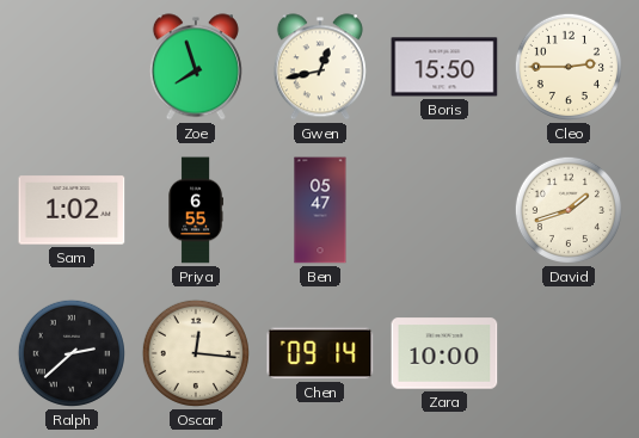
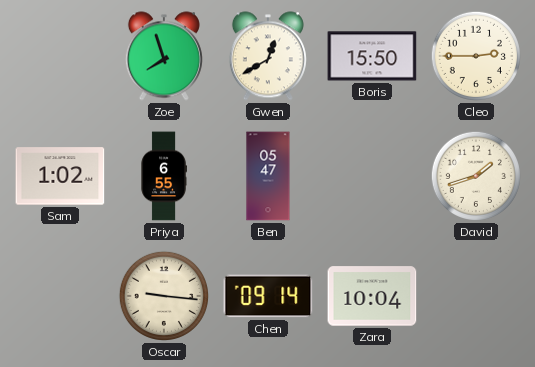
Gwen: 12:43 -> 12:40 (268, 56)
Ralph: 2:38 -> none (72, 353)
Oscar: 12:16 -> 9:16 (164, 296)
Zara: 10:00 -> 10:04 (372, 296)
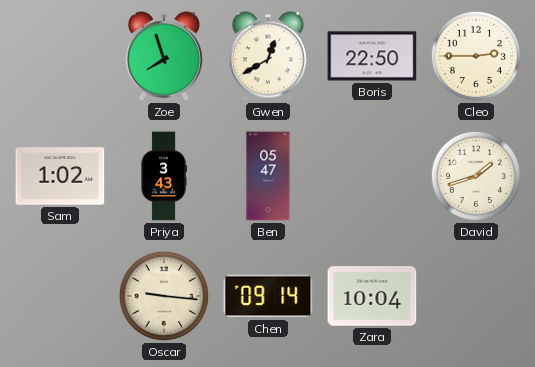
Boris: 15:50 -> 22:50 (372, 56)
Priya: 6:55 -> 3:43 (163, 176)
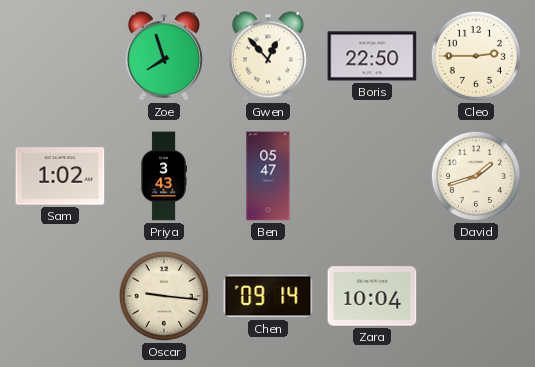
Gwen: 12:40 -> 12:53 (268, 56)
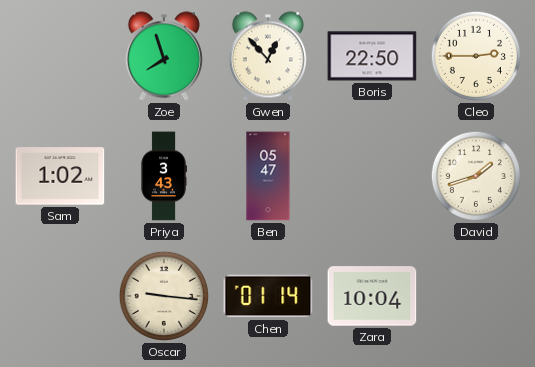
Chen: 09:14 -> 01:14 (268, 296)
